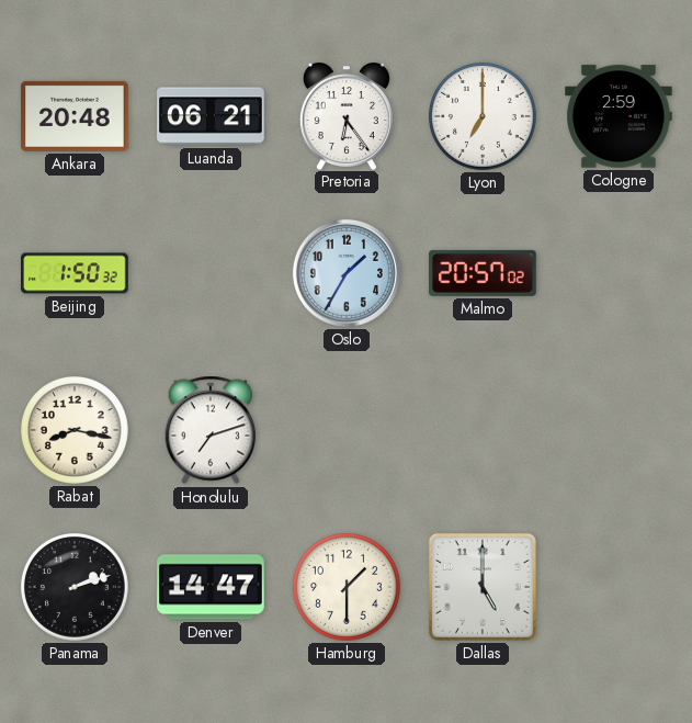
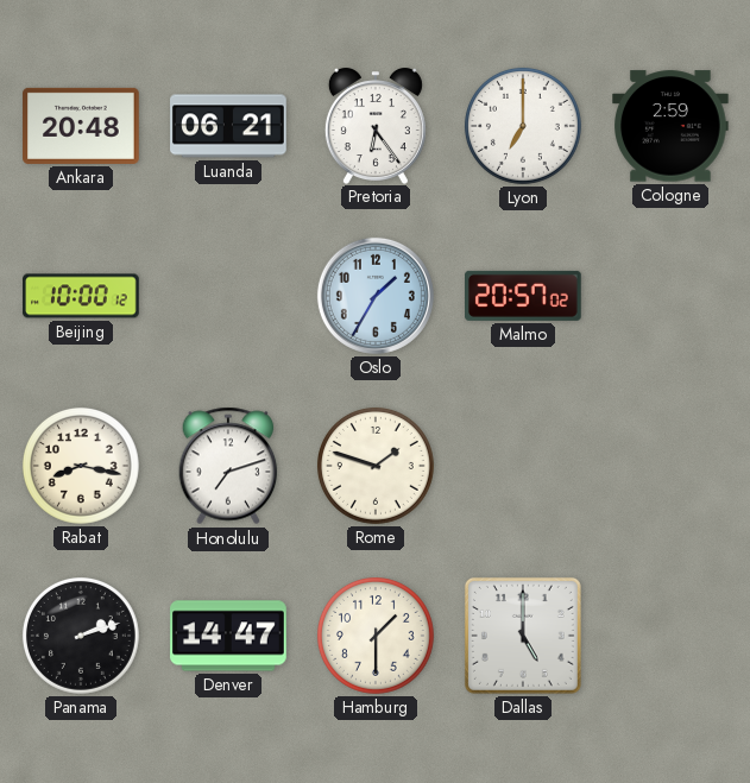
Beijing: 1:50 -> 10:00 (81, 296)
Rome: none -> 1:48 (376, 466)
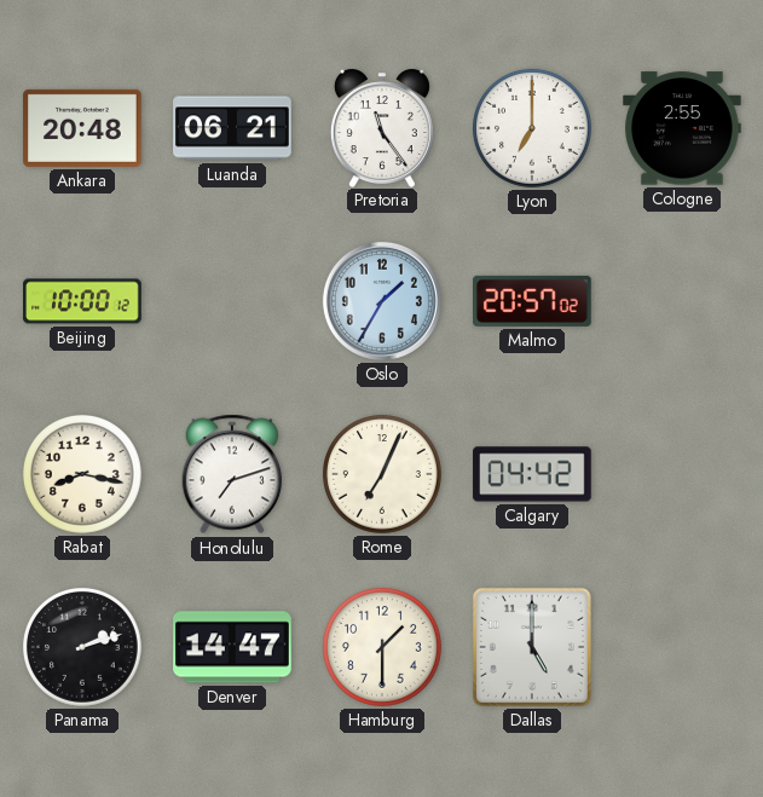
Pretoria: 6:24 -> 11:24 (382, 128)
Cologne: 2:59 -> 2:55 (683, 128)
Rome: 1:48 -> 7:04 (382, 474)
Calgary: none -> 04:42 (532, 474)
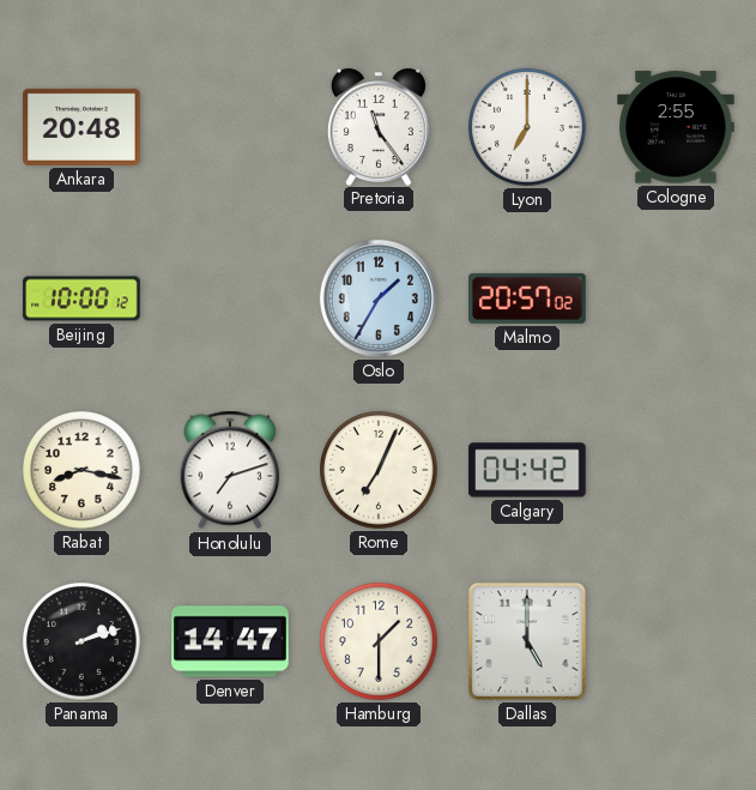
Luanda: 06:21 -> none (232, 128)
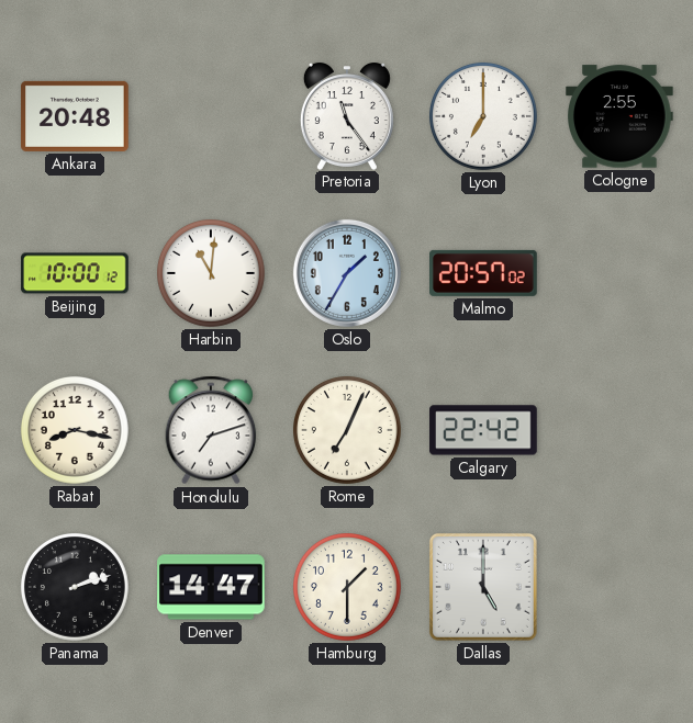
Harbin: none -> 11:01 (211, 273)
Calgary: 04:42 -> 22:42 (483, 430)
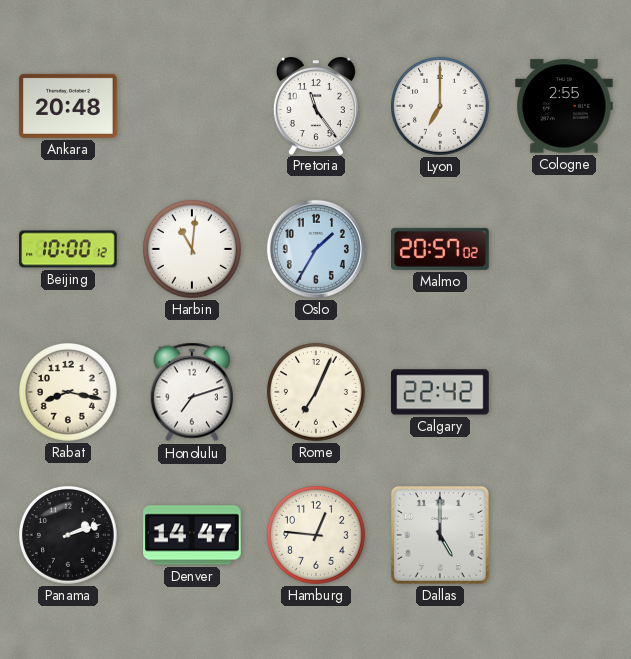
Hamburg: 1:30 -> 12:46 (316, 535)
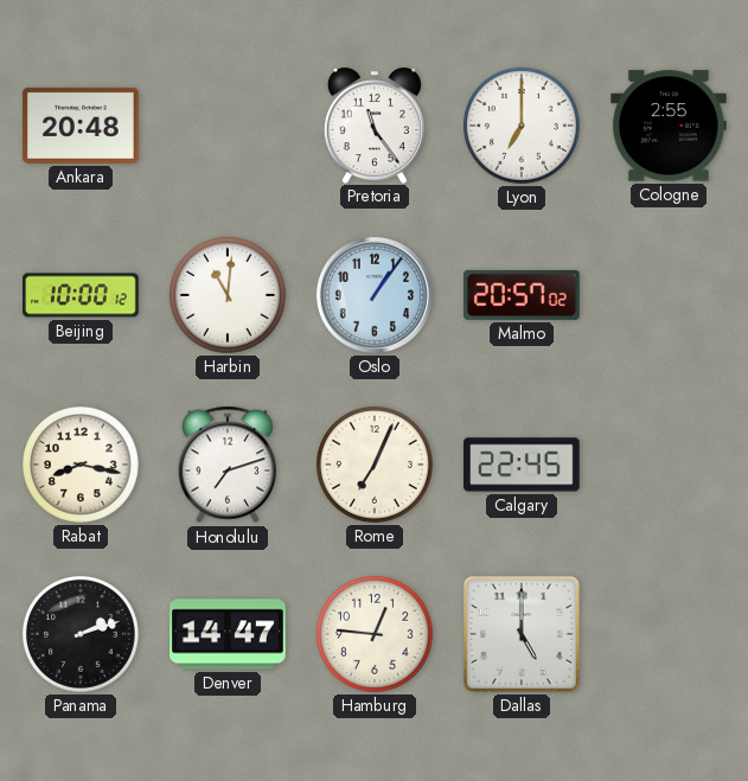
Oslo: 1:35 -> 1:06 (375, 295)
Calgary: 22:42 -> 22:45 (522, 465)
